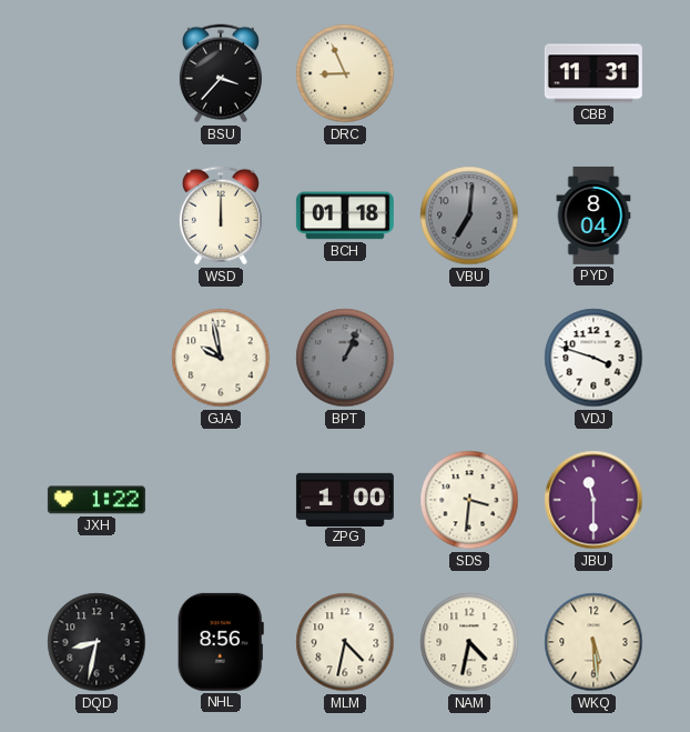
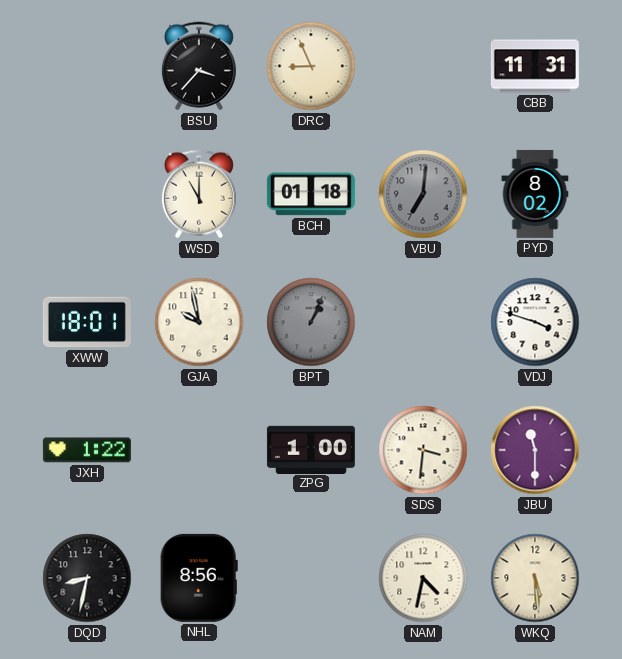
WSD: 12:00 -> 11:00 (199, 194)
PYD: 8:04 -> 8:02 (535, 194)
XWW: none -> 18:01 (87, 322)
MLM: 4:32 -> none (345, 642)
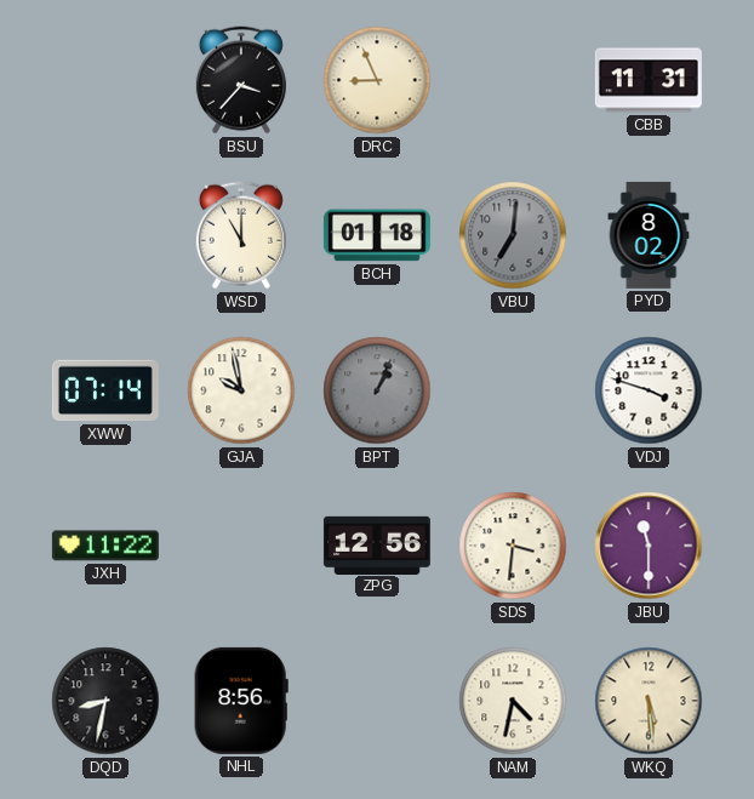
XWW: 18:01 -> 07:14 (105, 390)
JXH: 1:22 -> 11:22 (105, 546)
ZPG: 1:00 -> 12:56 (377, 544)
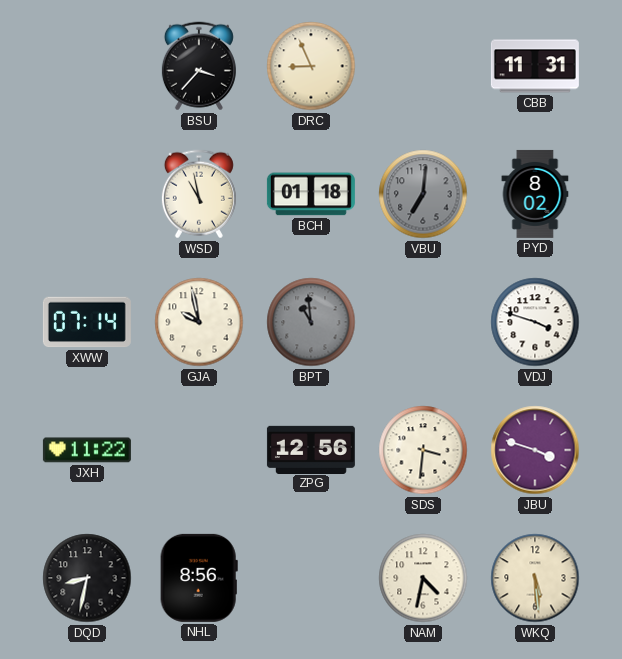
WSD: 11:00 -> 10:58 (199, 194)
BPT: 1:04 -> 10:59 (311, 322)
JBU: 11:30 -> 3:48 (535, 450)
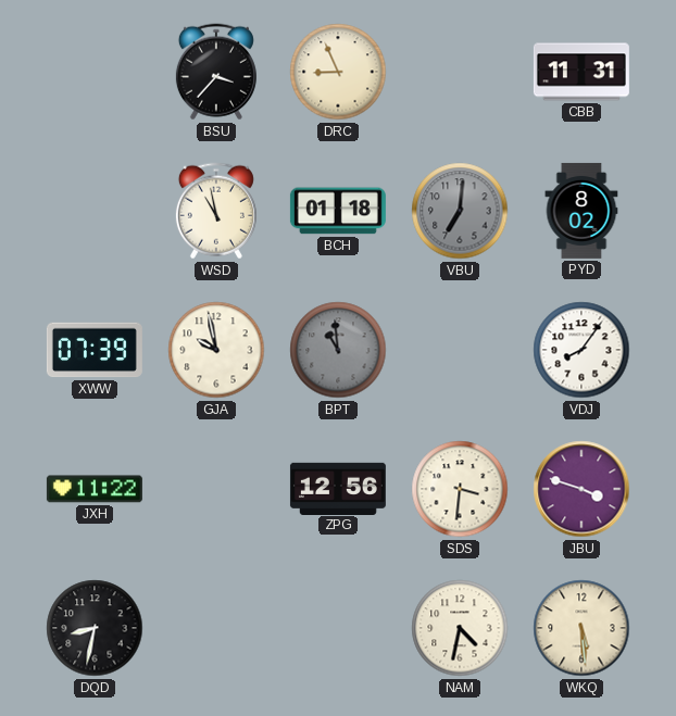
XWW: 07:14 -> 07:39 (95, 350)
VDJ: 3:48 -> 8:06 (581, 350)
NHL: 8:56 -> none (199, 578)
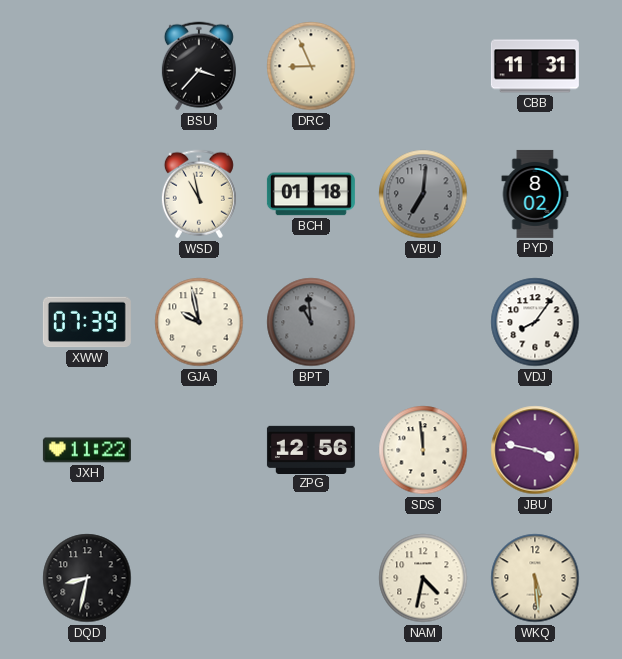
SDS: 3:31 -> 11:59 (423, 450)
JBU: 3:48 -> 3:47 (535, 450)
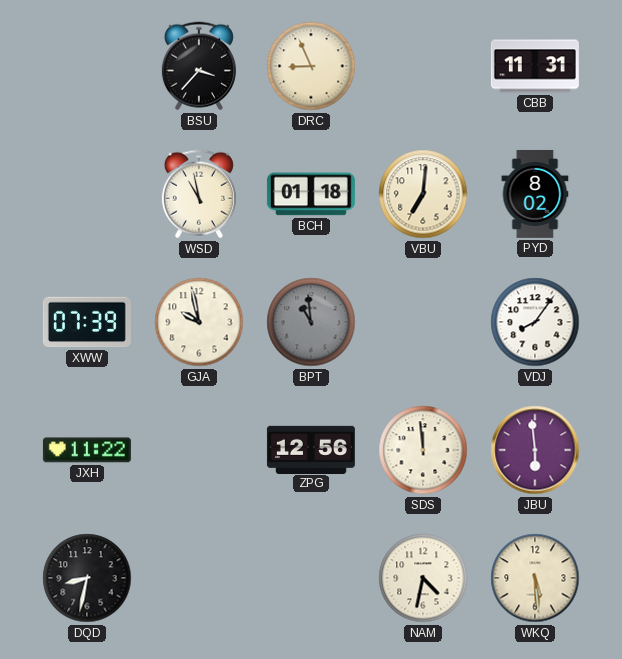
VBU dial: grey -> cream (423, 194)
JBU: 3:47 -> 5:59 (535, 450)
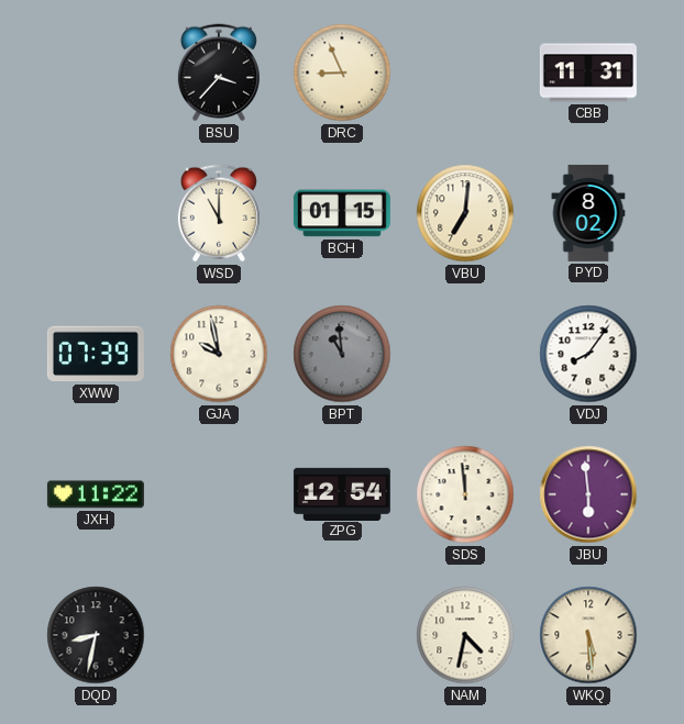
WSD: 10:58 -> 11:00 (219, 213)
BCH: 01:18 -> 01:15 (342, 213)
ZPG: 12:56 -> 12:54 (342, 493)
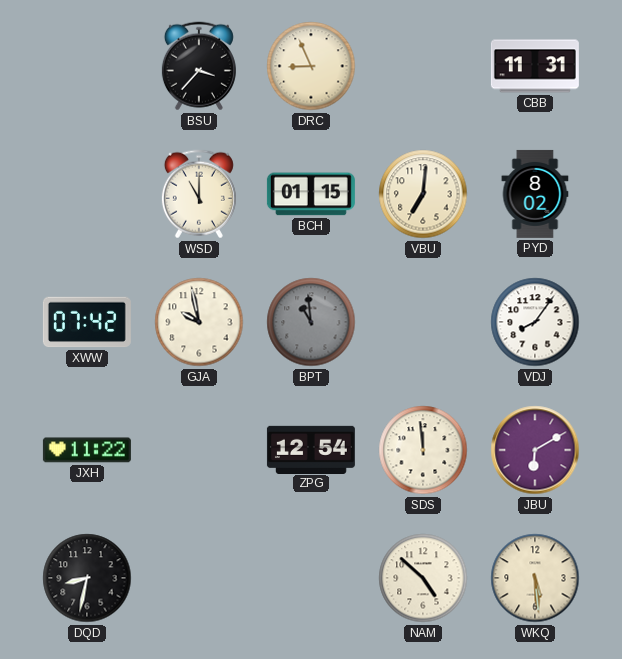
XWW: 07:39 -> 07:42 (87, 322)
JBU: 5:59 -> 6:10 (535, 450)
NAM: 4:32 -> 4:52 (423, 578)
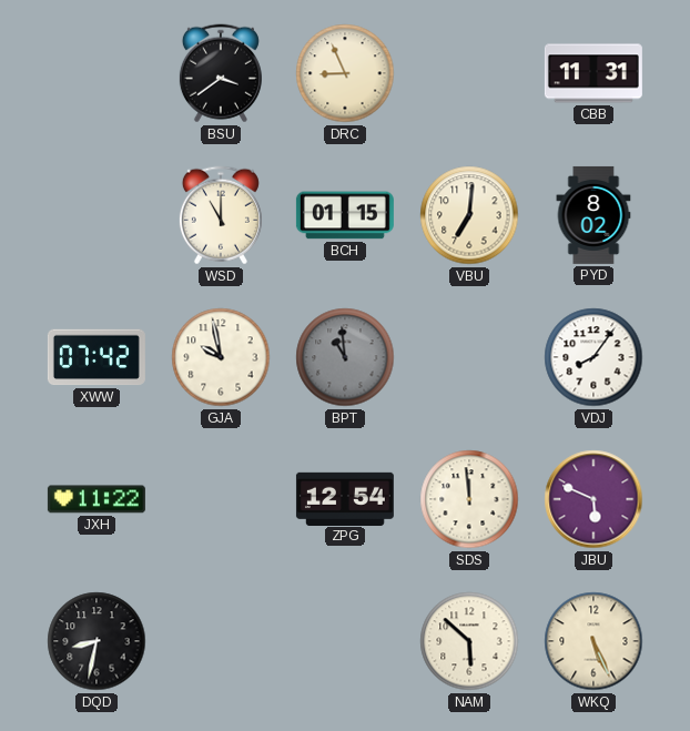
BSU: 3:37 -> 3:39 (221, 73)
JBU: 6:10 -> 5:49 (593, 499)
NAM: 4:52 -> 5:52 (469, 641)
WKQ: 5:29 -> 5:26 (593, 641)
